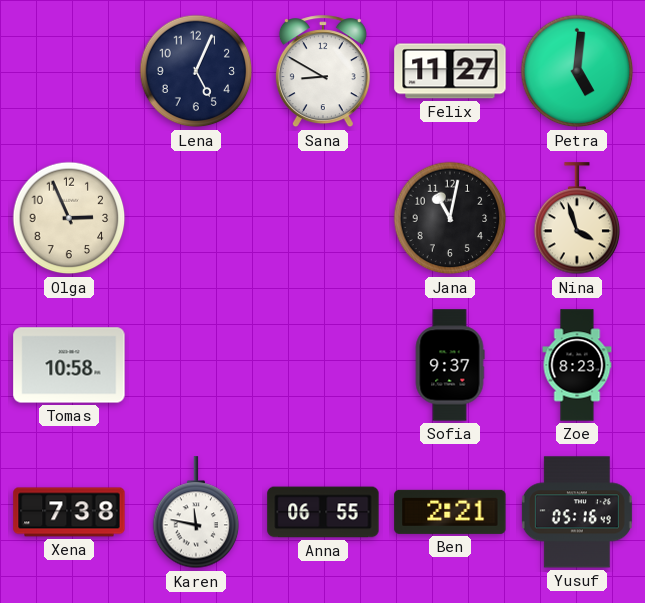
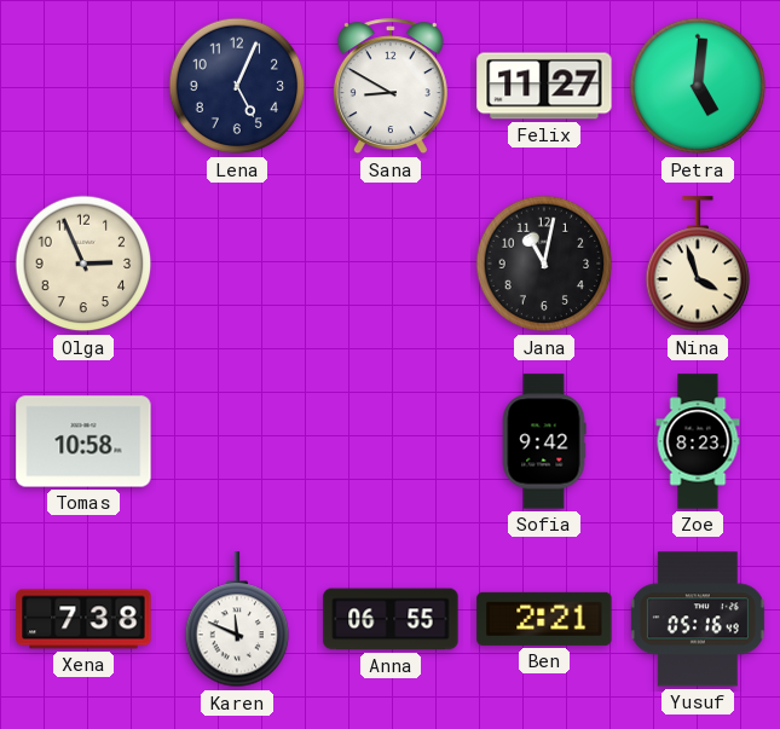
Sofia: 9:37 -> 9:42 (544, 441)
Karen: 11:47 -> 11:49 (237, 620)
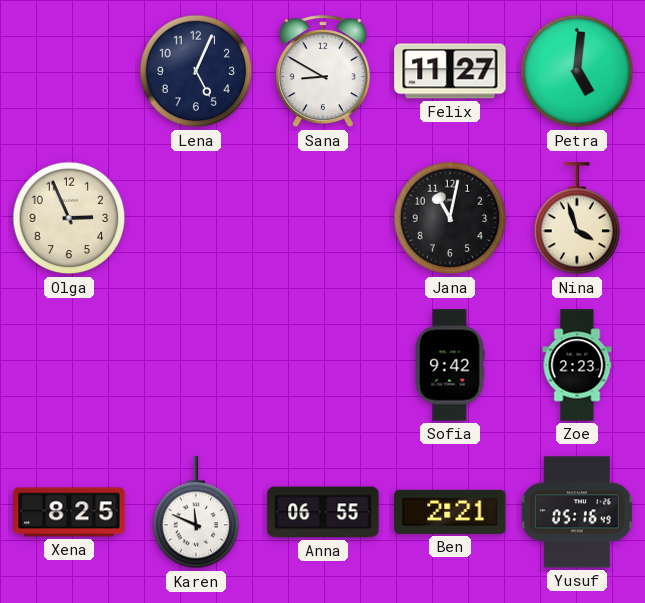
Tomas: 10:58 -> none (83, 441)
Zoe: 8:23 -> 2:23 (577, 365)
Xena: 7:38 -> 8:25 (69, 512)
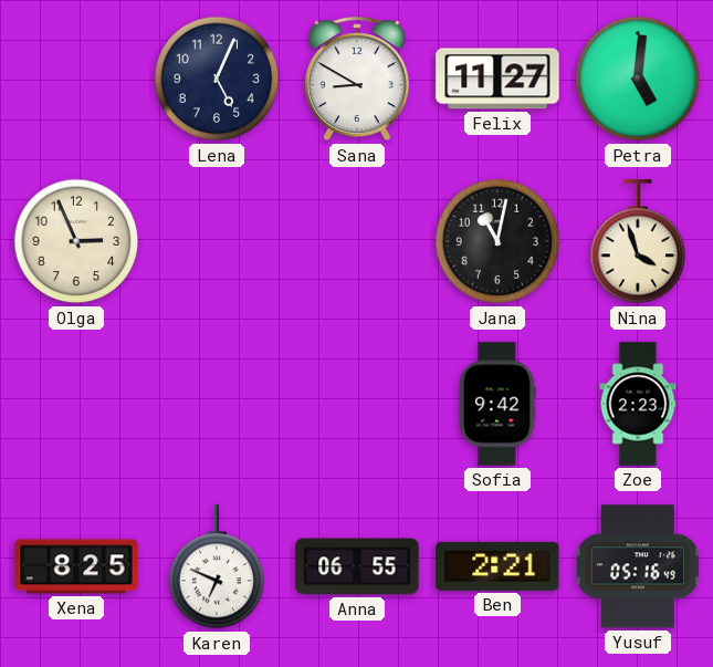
Karen: 11:49 -> 6:49 (217, 567)
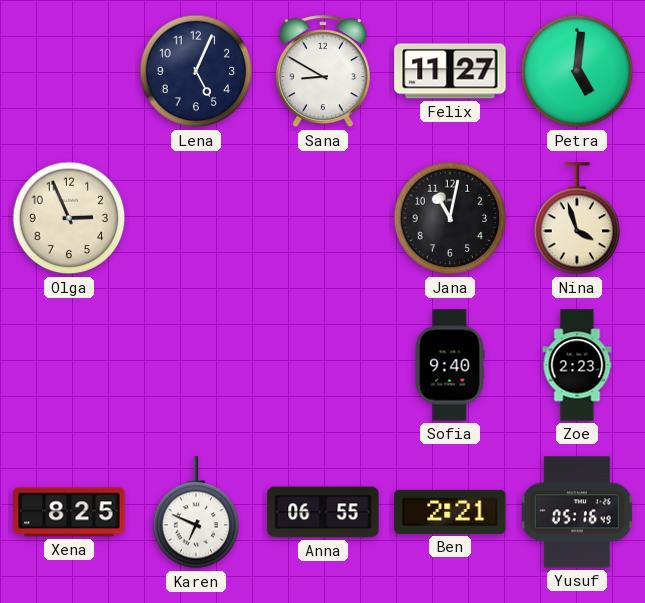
Sofia: 9:42 -> 9:40 (450, 365)
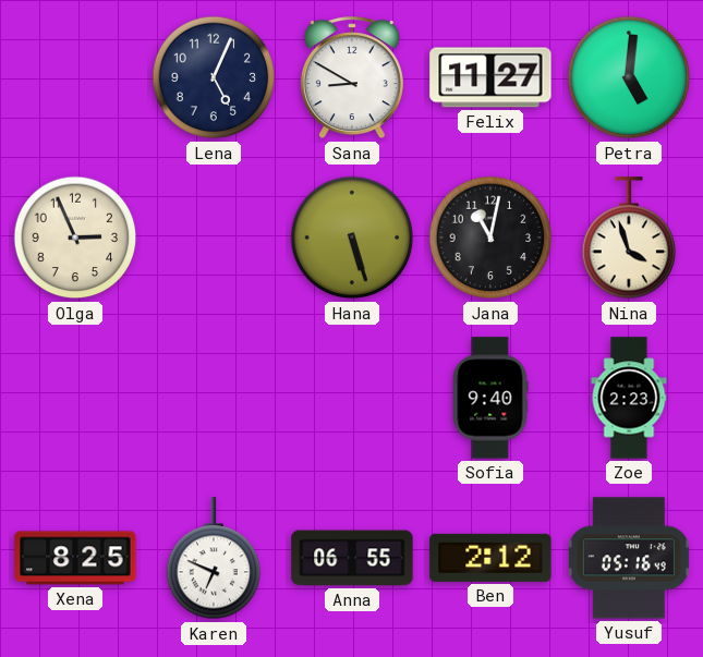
Hana: none -> 5:27 (352, 238)
Ben: 2:21 -> 2:12 (490, 558)
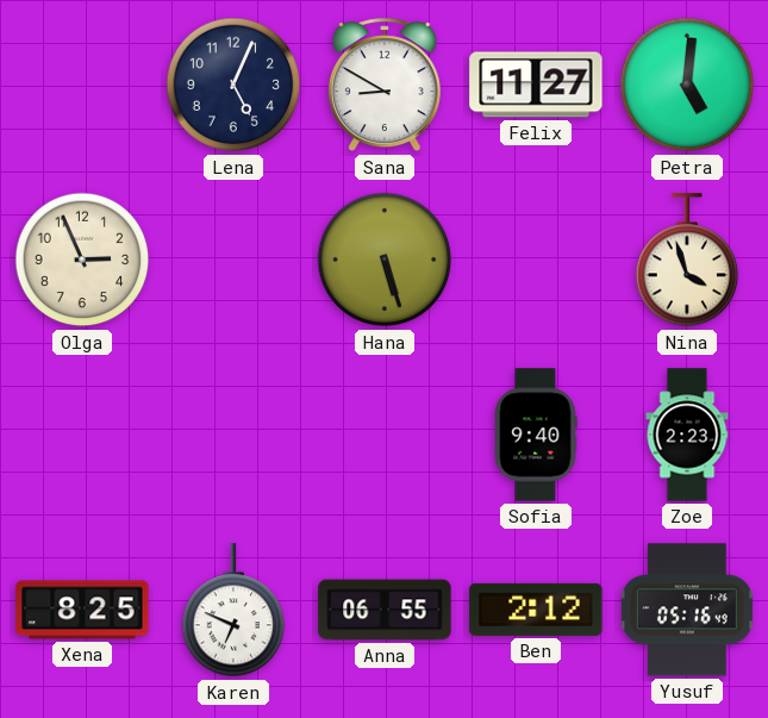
Jana: 11:02 -> none (490, 238)
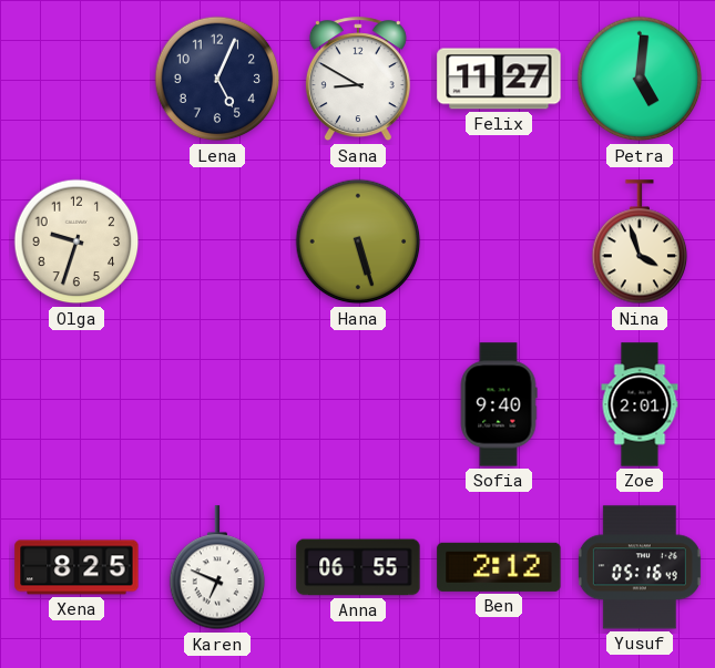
Olga: 2:56 -> 9:33 (76, 241)
Zoe: 2:23 -> 2:01 (640, 404)
